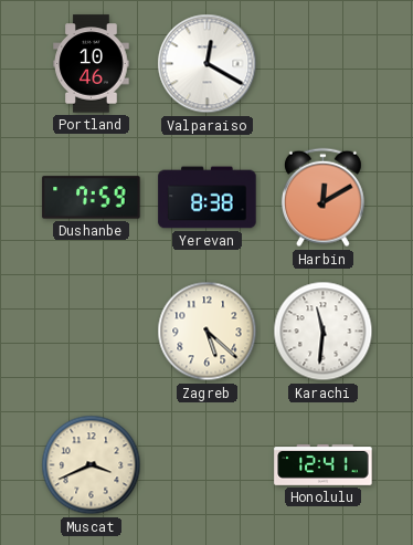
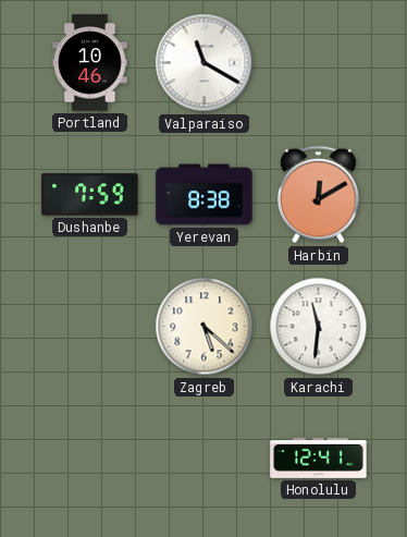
Valparaiso: 12:20 -> 11:20 (205, 63)
Muscat: 3:41 -> none (92, 465)
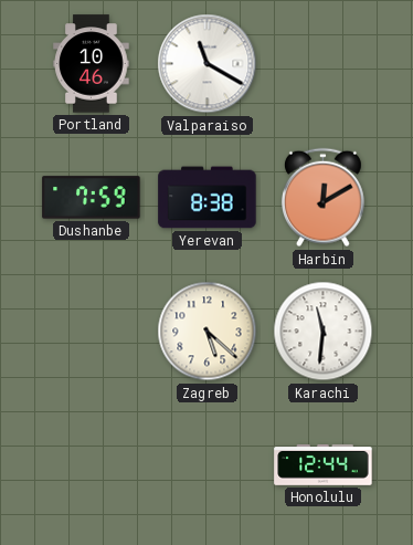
Honolulu: 12:41 -> 12:44 (324, 464)
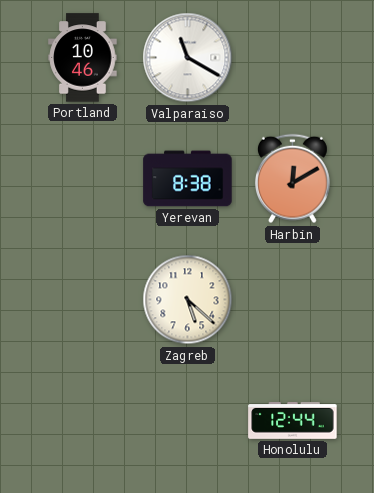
Dushanbe: 7:59 -> none (92, 198)
Karachi: 11:31 -> none (324, 332)
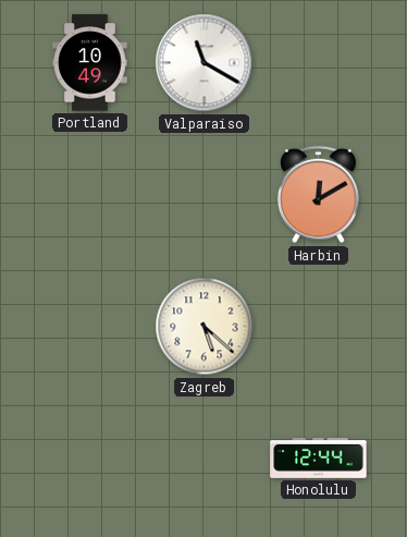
Portland: 10:46 -> 10:49 (90, 63)
Yerevan: 8:38 -> none (188, 179)
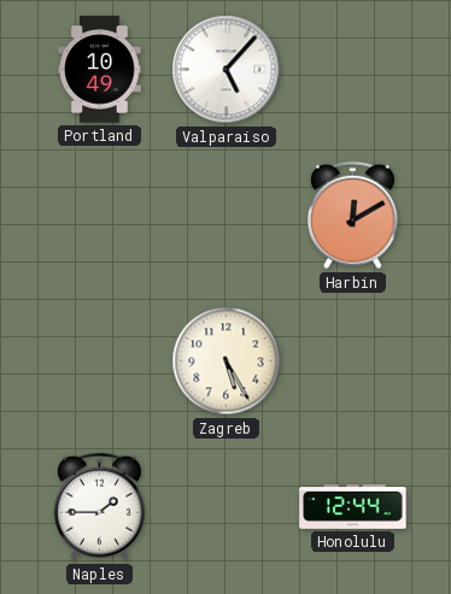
Valparaiso: 11:20 -> 5:07 (227, 70)
Zagreb: 5:22 -> 5:25 (227, 361)
Naples: none -> 1:45 (99, 507)
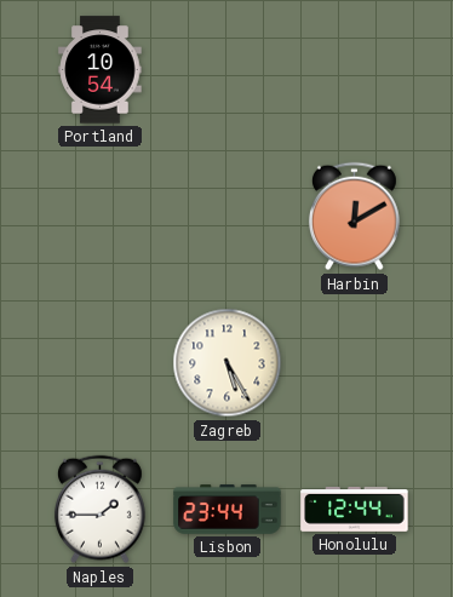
Portland: 10:49 -> 10:54 (101, 70)
Valparaiso: 5:07 -> none (227, 70)
Lisbon: none -> 23:44 (228, 510)
